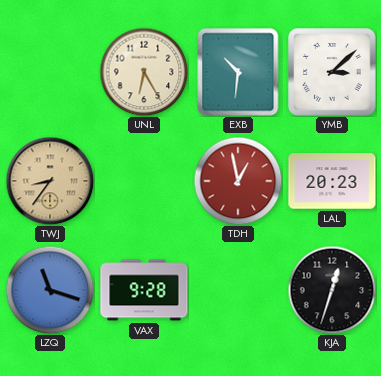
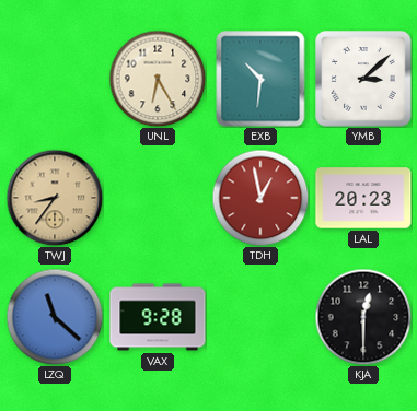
LZQ: 11:18 -> 11:22 (55, 317)
KJA: 12:33 -> 12:30 (363, 317)
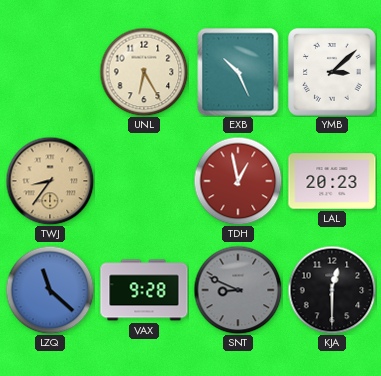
EXB: 10:31 -> 10:26 (238, 72)
SNT: none -> 8:49 (238, 290)
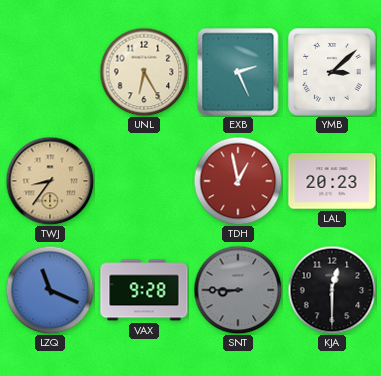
EXB: 10:26 -> 2:26 (238, 72)
LZQ: 11:22 -> 11:19 (50, 290)
SNT: 8:49 -> 8:45 (238, 290)
